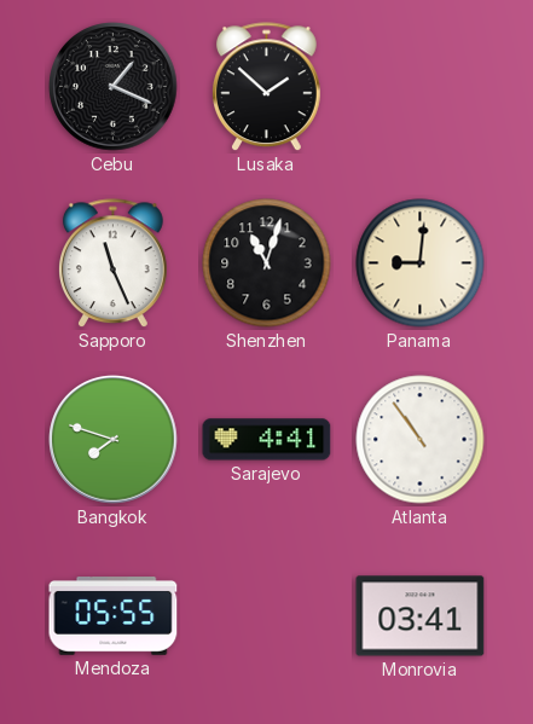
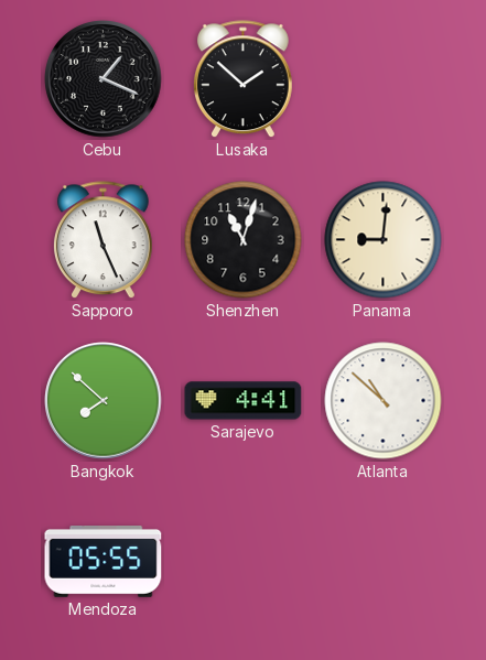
Bangkok: 7:48 -> 7:52 (104, 401)
Atlanta: 10:54 -> 10:52 (384, 401)
Monrovia: 03:41 -> none (421, 616)
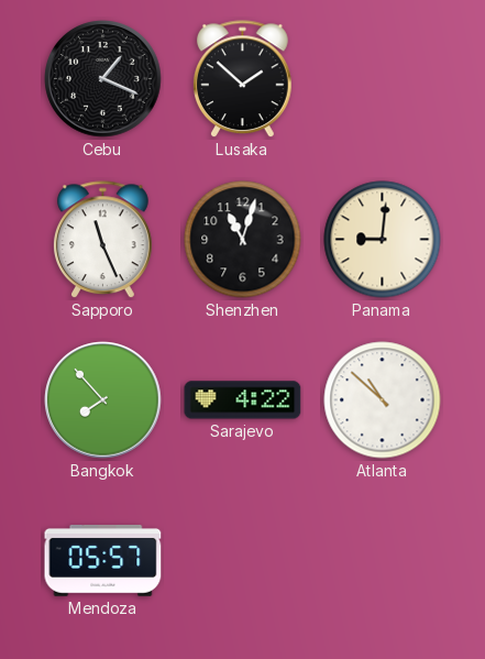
Bangkok: 7:52 -> 7:53 (103, 400)
Sarajevo: 4:41 -> 4:22 (243, 400)
Mendoza: 05:55 -> 05:57 (103, 561)
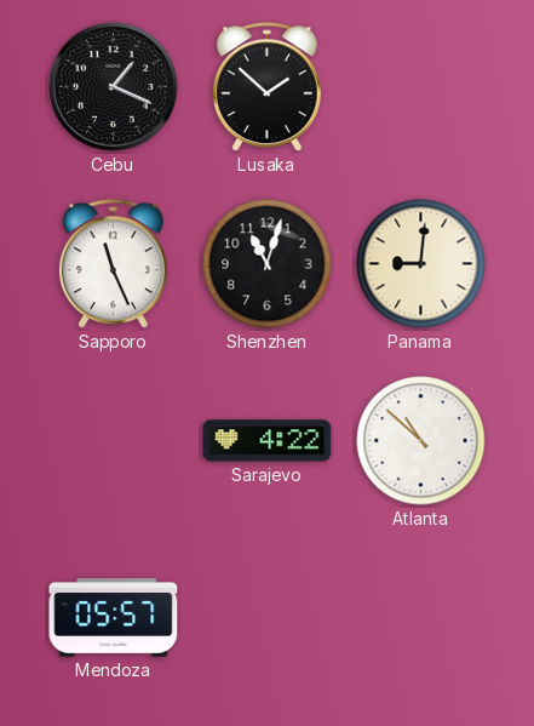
Bangkok: 7:53 -> none (103, 400)
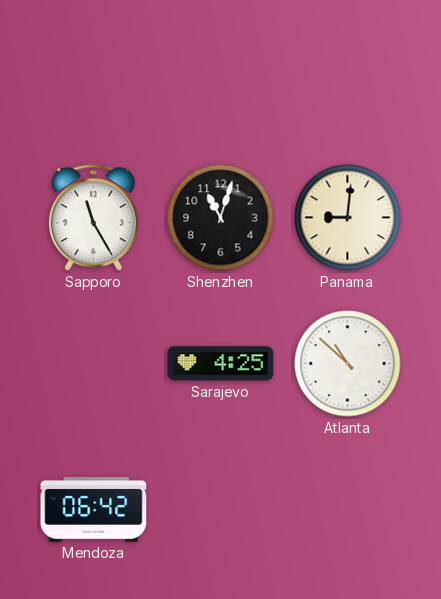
Cebu: 1:19 -> none (114, 87)
Lusaka: 1:52 -> none (266, 87)
Sapporo: 11:26 -> 11:25 (93, 218)
Sarajevo: 4:22 -> 4:25 (221, 364)
Mendoza: 05:57 -> 06:42 (94, 510)
